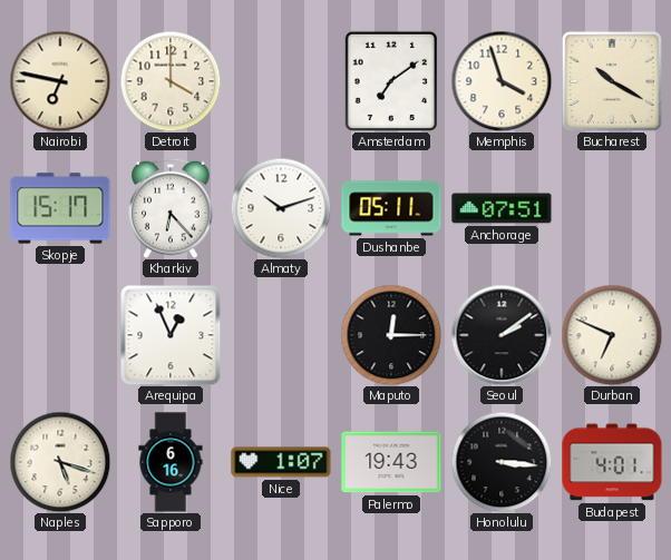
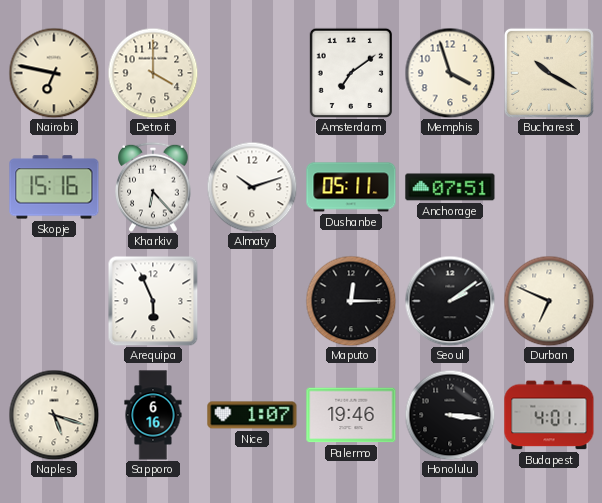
Skopje: 15:17 -> 15:16 (54, 187)
Arequipa: 12:56 -> 5:56 (153, 301)
Palermo: 19:43 -> 19:46 (351, 415)
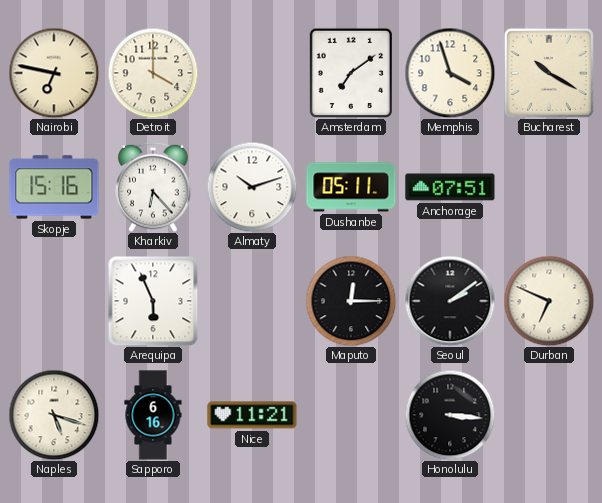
Nice: 1:07 -> 11:21 (252, 415)
Palermo: 19:46 -> none (351, 415)
Budapest: 4:01 -> none (549, 415)
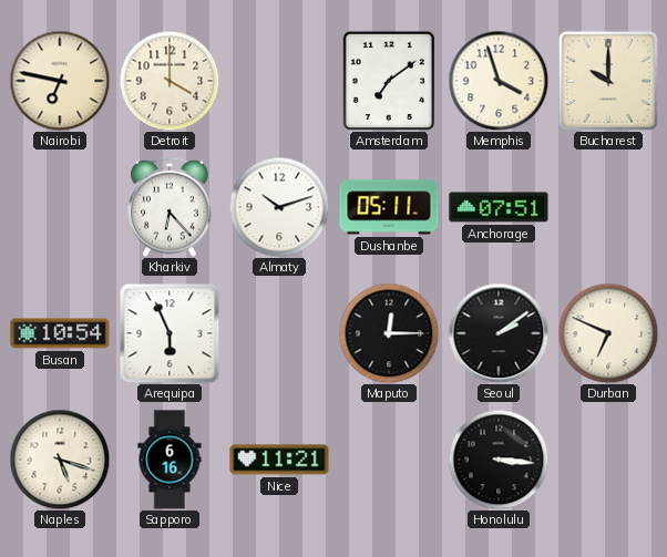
Bucharest: 10:20 -> 10:00 (608, 81)
Skopje: 15:16 -> none (54, 187)
Busan: none -> 10:54 (60, 333)
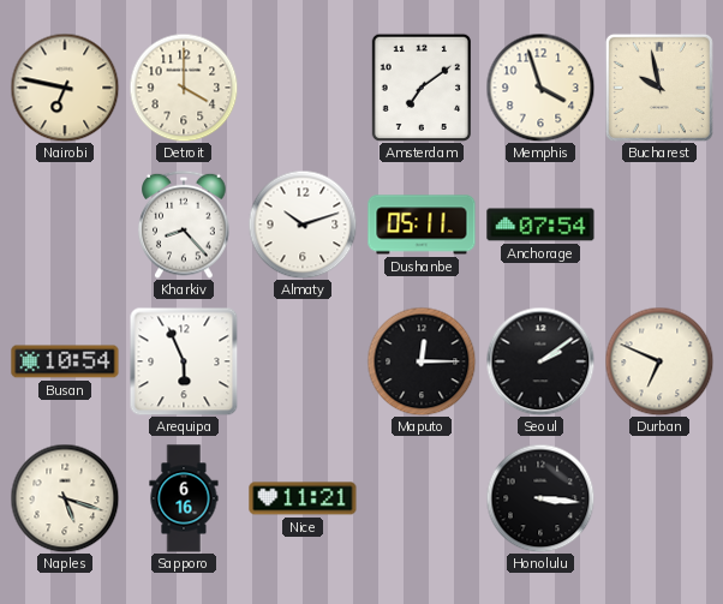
Bucharest: 10:00 -> 9:58 (659, 88)
Kharkiv: 6:23 -> 8:23 (184, 225)
Anchorage: 07:51 -> 07:54 (540, 225)
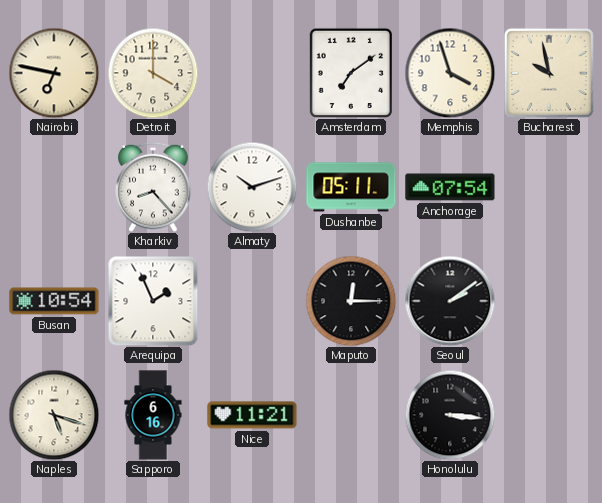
Arequipa: 5:56 -> 1:56 (153, 301)
Durban: 6:49 -> none (659, 361)
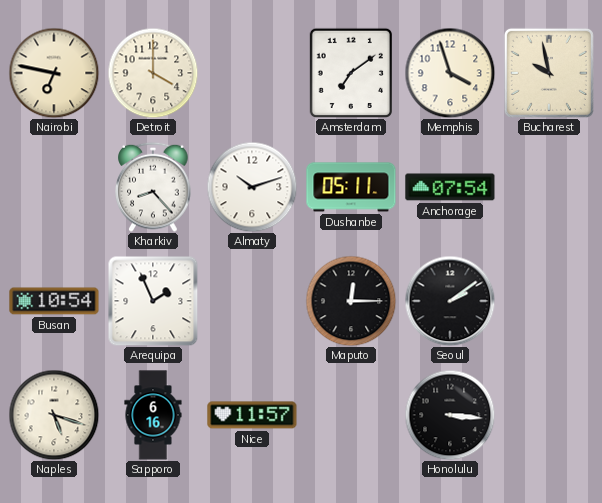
Nice: 11:21 -> 11:57 (252, 415)
